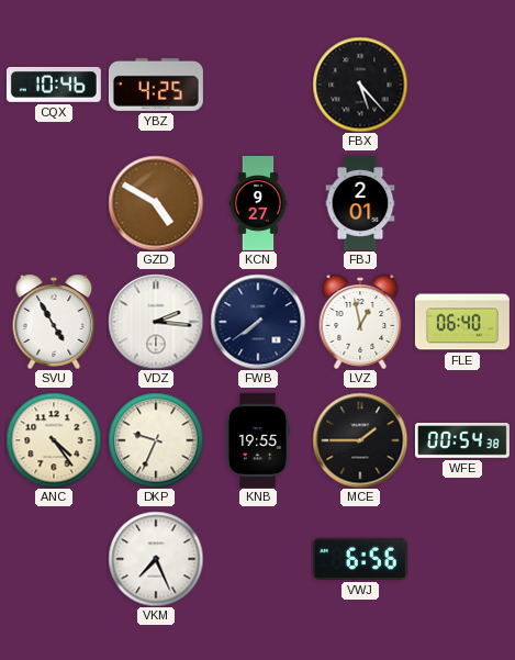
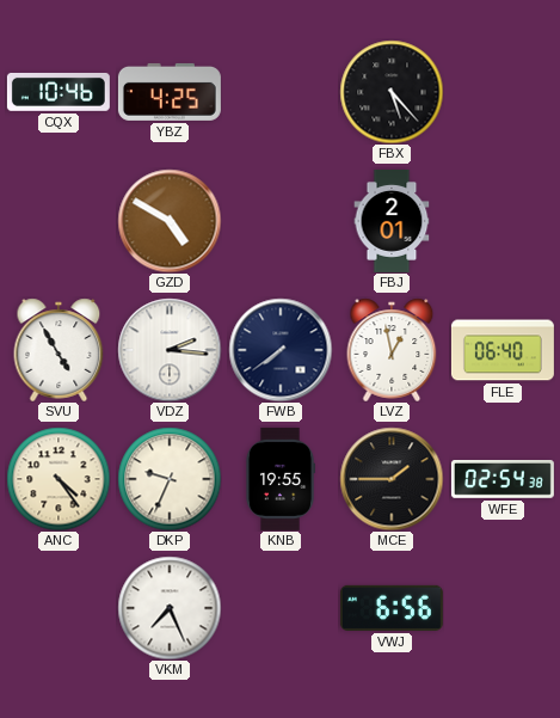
KCN: 9:27 -> none (258, 203)
WFE: 00:54 -> 02:54 (503, 480)
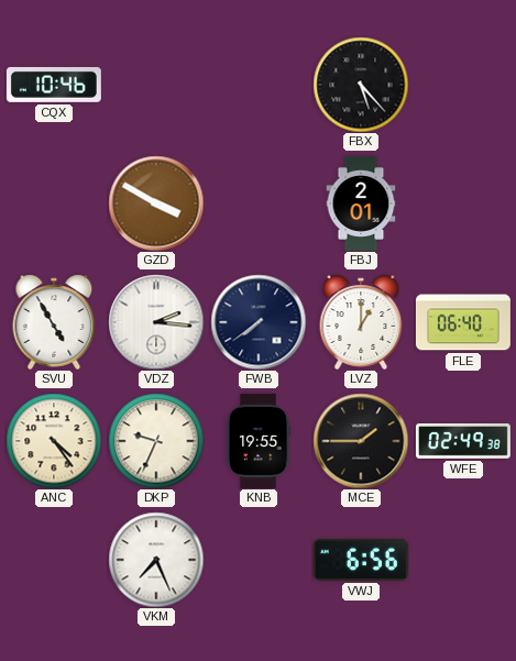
YBZ: 4:25 -> none (170, 92)
GZD: 4:50 -> 3:50 (156, 203)
LVZ: 12:58 -> 1:00 (361, 322)
WFE: 02:54 -> 02:49 (463, 442)
